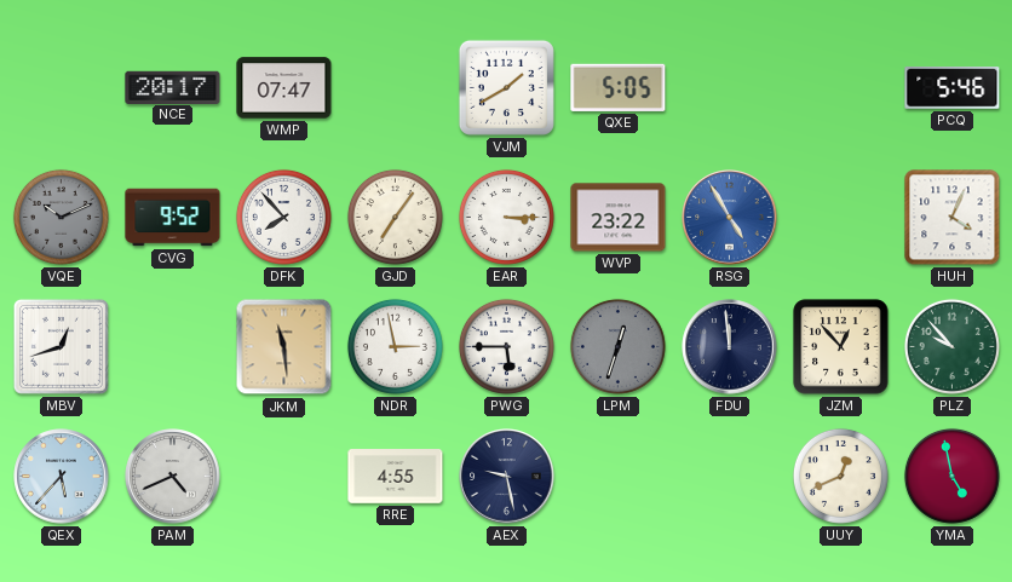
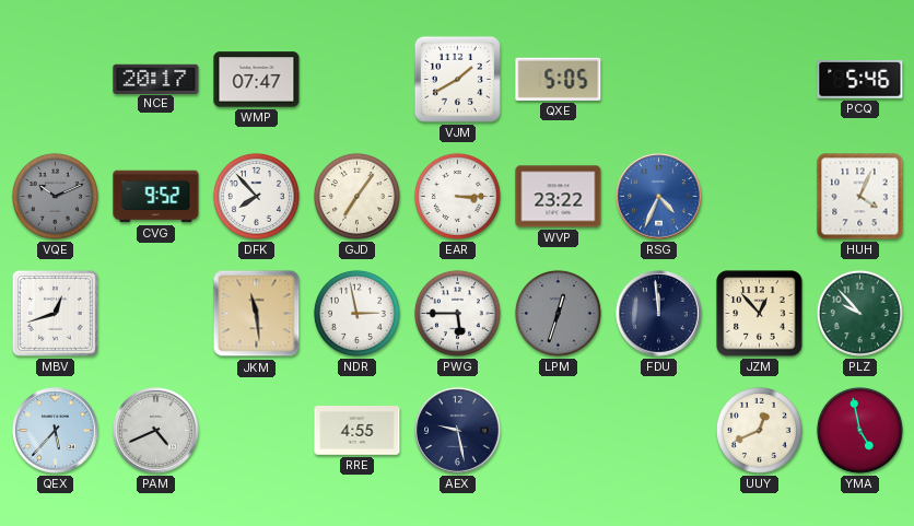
RSG: 4:55 -> 4:34 (659, 197)
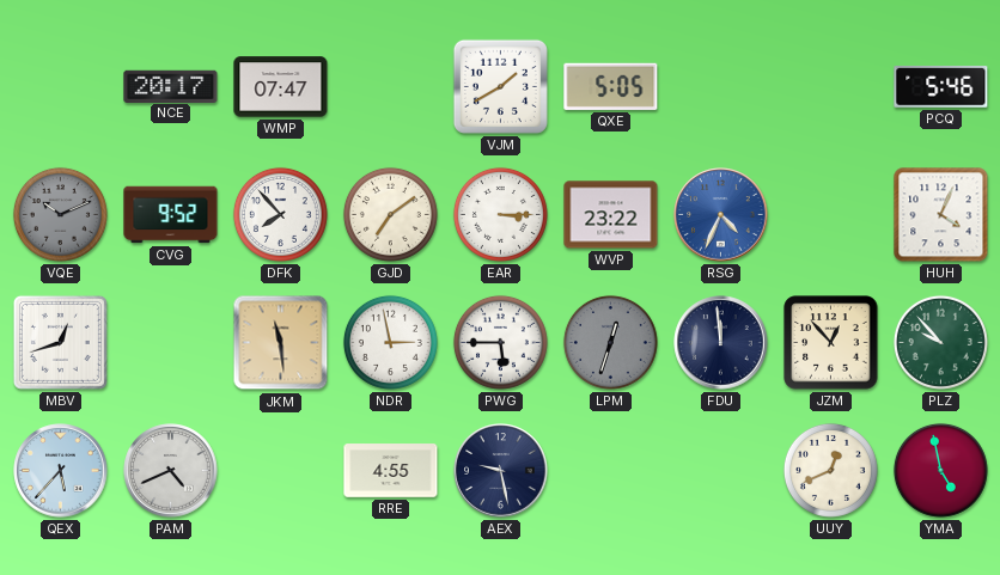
GJD: 7:06 -> 7:09 (390, 214)
